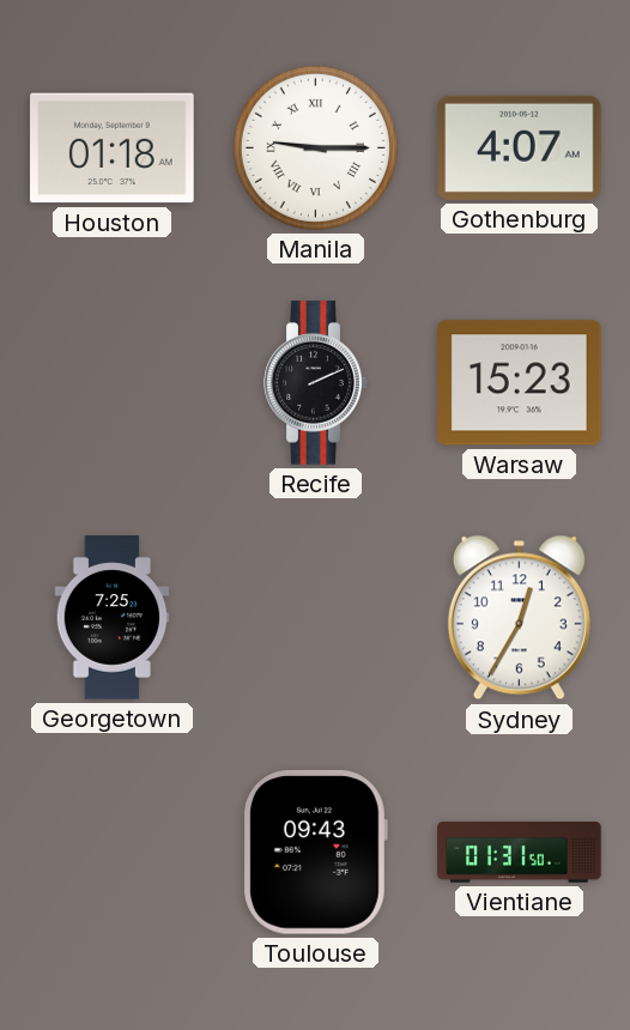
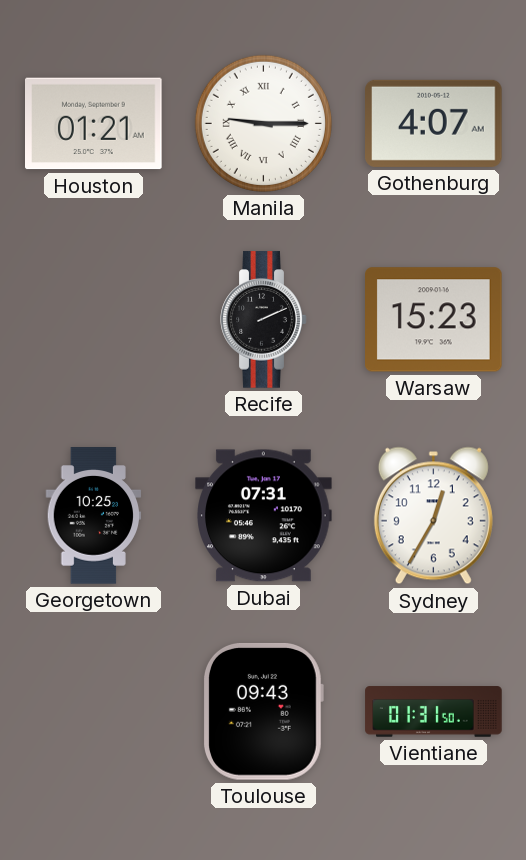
Houston: 01:18 -> 01:21 (94, 124)
Georgetown: 7:25 -> 10:25 (94, 516)
Dubai: none -> 07:31 (264, 516)
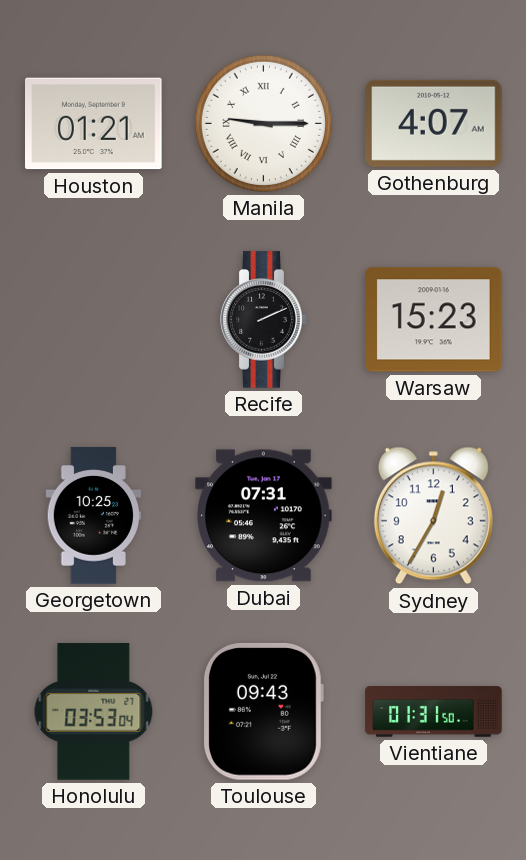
Honolulu: none -> 03:53 (94, 712)
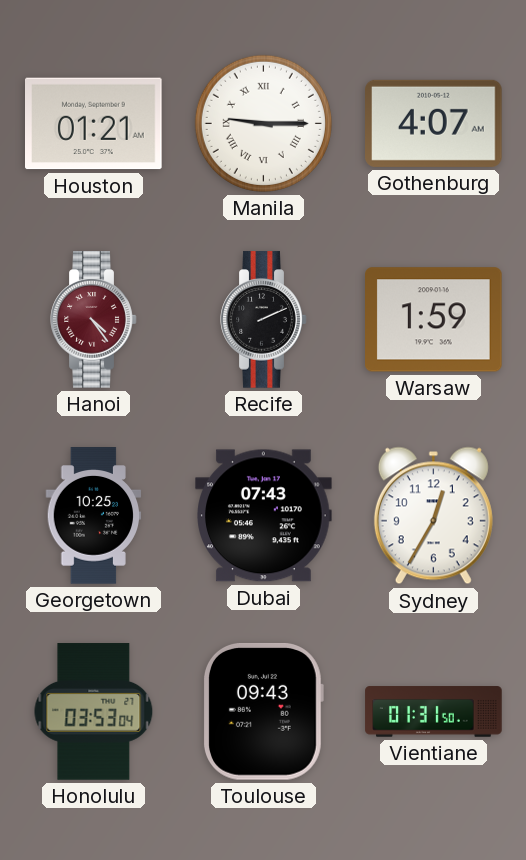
Hanoi: none -> 4:24 (94, 320)
Warsaw: 15:23 -> 1:59 (434, 320)
Dubai: 07:31 -> 07:43 (264, 516)
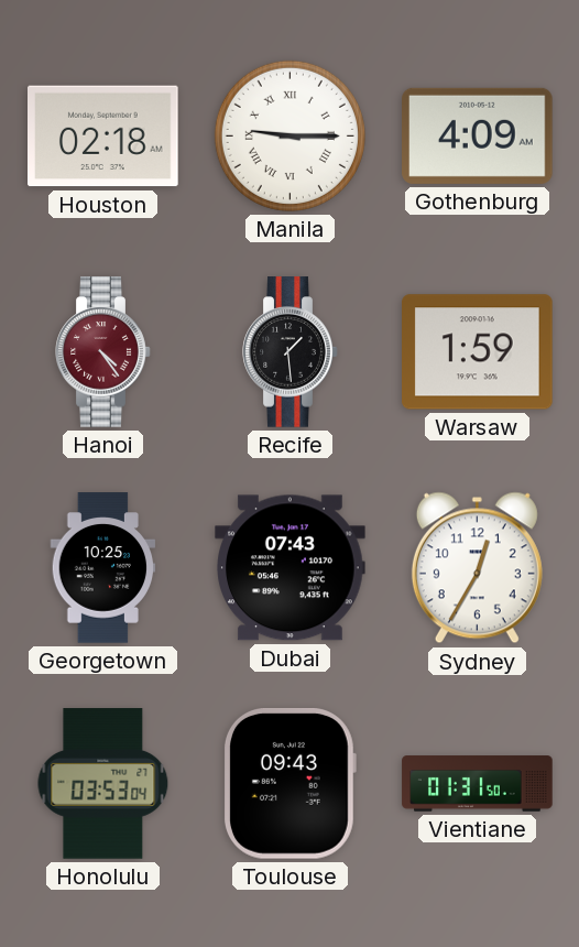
Houston: 01:21 -> 02:18 (103, 137)
Gothenburg: 4:07 -> 4:09 (478, 135)
Recife: 2:11 -> 1:29 (291, 352)
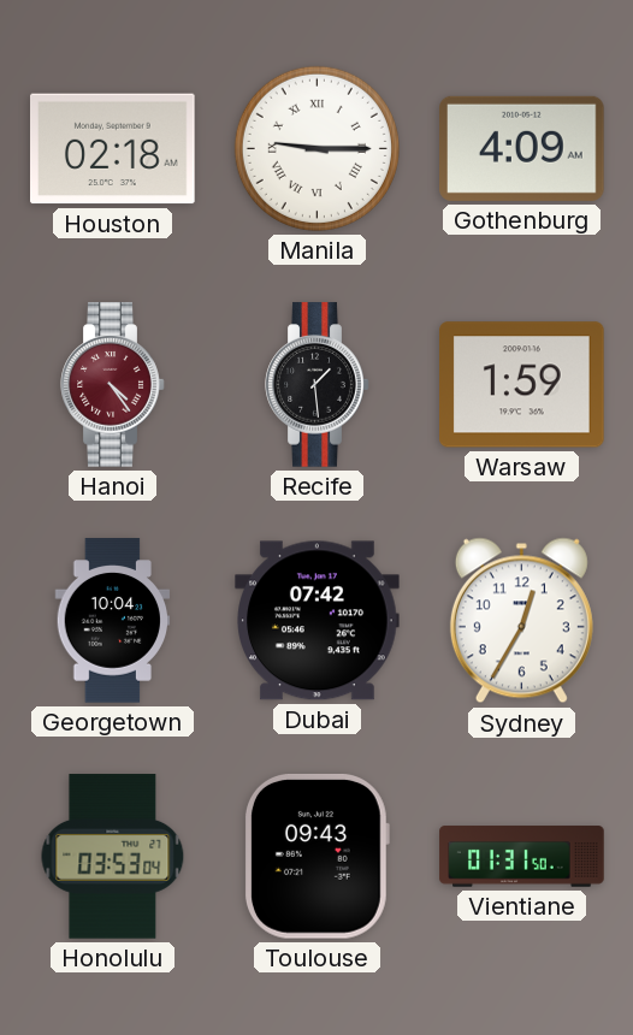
Georgetown: 10:25 -> 10:04 (113, 621)
Dubai: 07:43 -> 07:42 (318, 621)
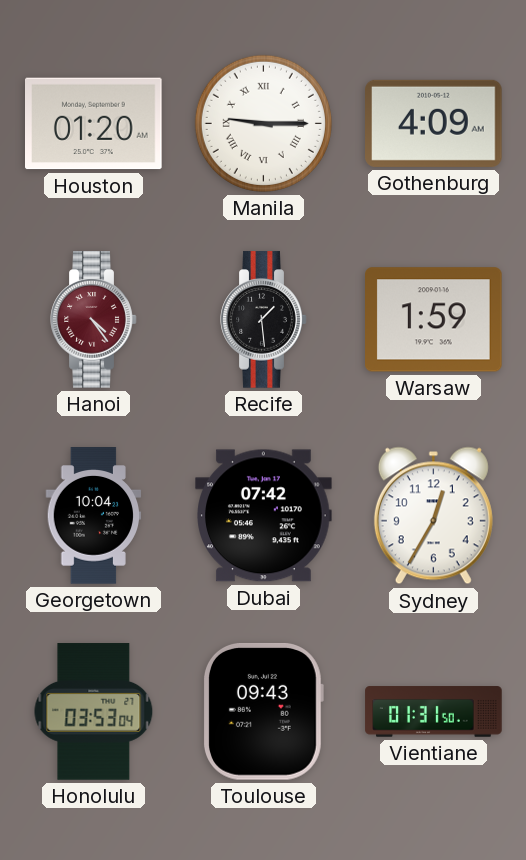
Houston: 02:18 -> 01:20 (94, 124)
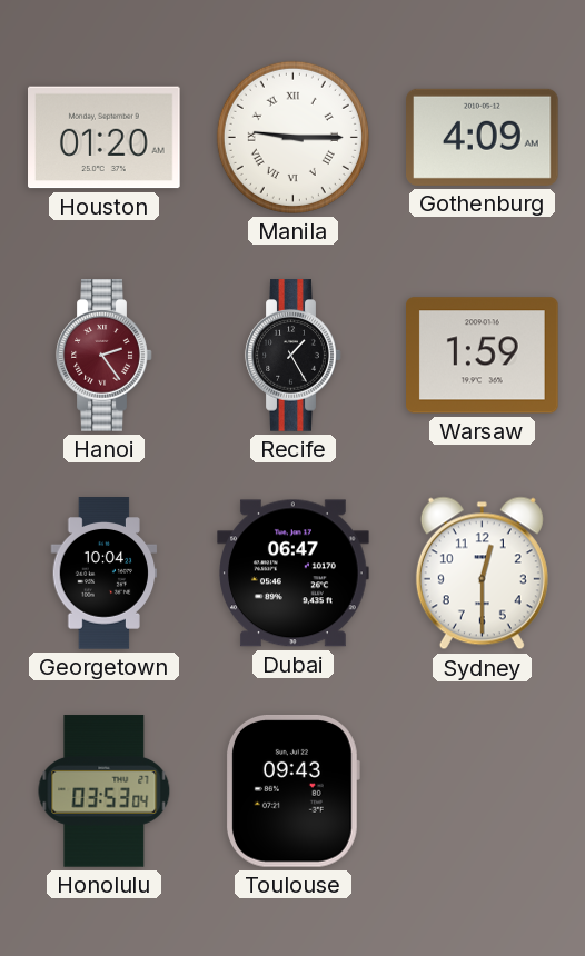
Hanoi: 4:24 -> 2:24 (105, 356)
Recife: 1:29 -> 1:25 (294, 356)
Dubai: 07:42 -> 06:47 (294, 574)
Sydney: 12:35 -> 12:30 (482, 574)
Vientiane: 01:31 -> none (434, 712)
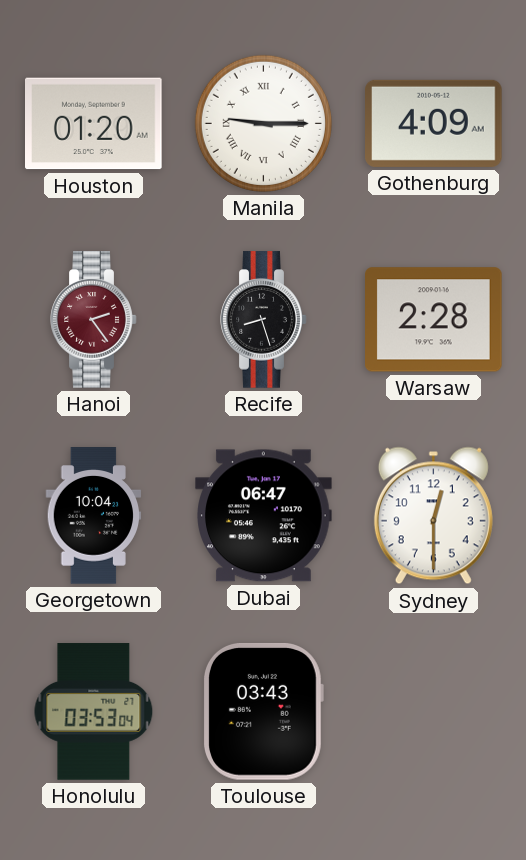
Recife: 1:25 -> 8:27 (264, 320)
Warsaw: 1:59 -> 2:28 (434, 320)
Toulouse: 09:43 -> 03:43 (263, 712)
